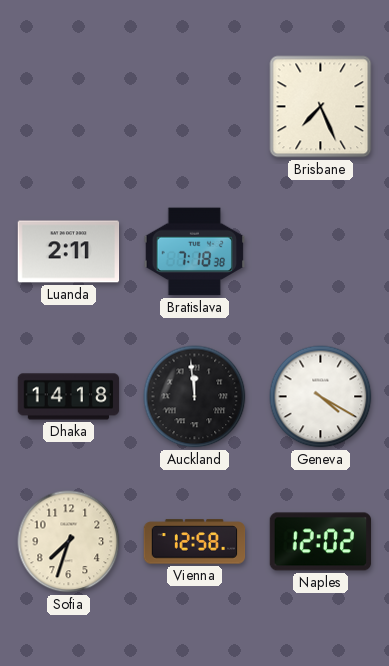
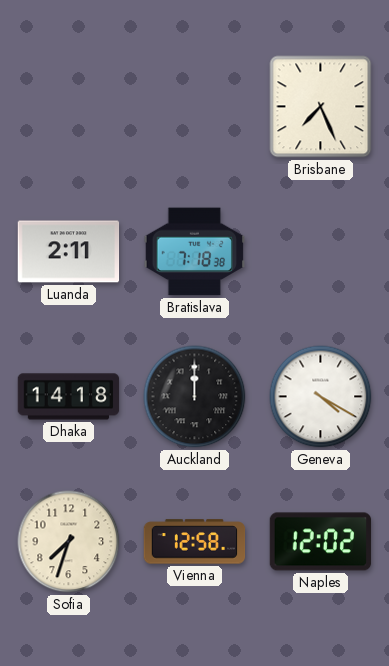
Auckland: 11:59 -> 12:00 (195, 397)
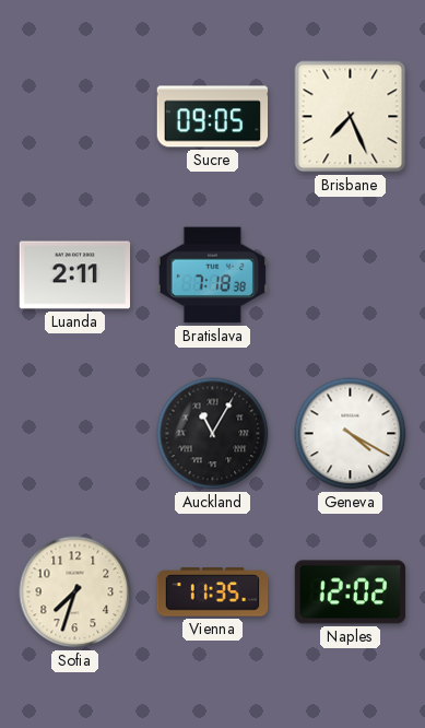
Sucre: none -> 09:05 (213, 117)
Dhaka: 14:18 -> none (69, 397)
Auckland: 12:00 -> 11:05 (213, 434)
Vienna: 12:58 -> 11:35 (213, 592)
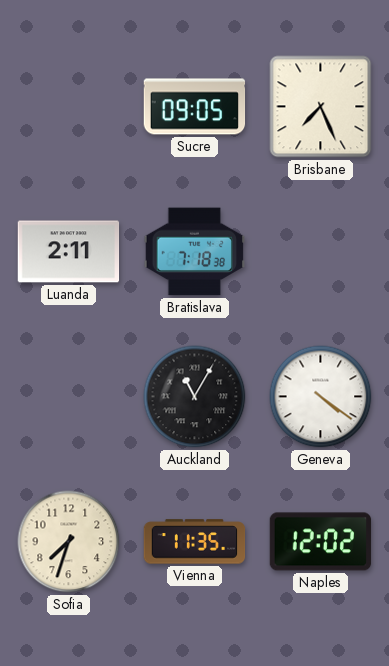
Geneva: 4:20 -> 4:21 (321, 397)
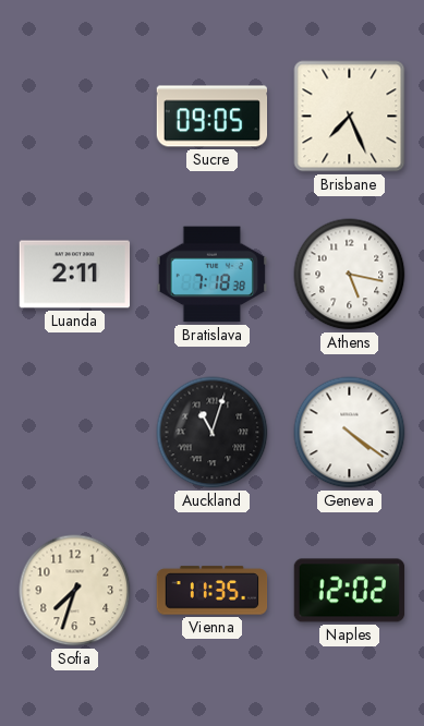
Athens: none -> 5:17 (350, 275)
Auckland: 11:05 -> 11:03 (213, 433)
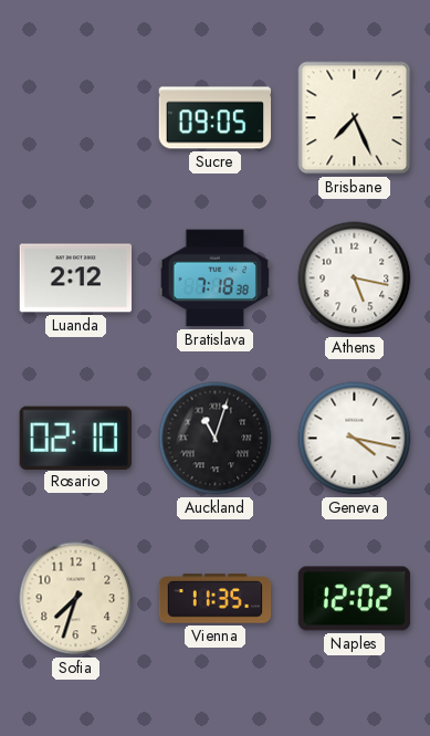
Luanda: 2:11 -> 2:12 (76, 278)
Rosario: none -> 02:10 (75, 438)
Geneva: 4:21 -> 4:17 (355, 439)
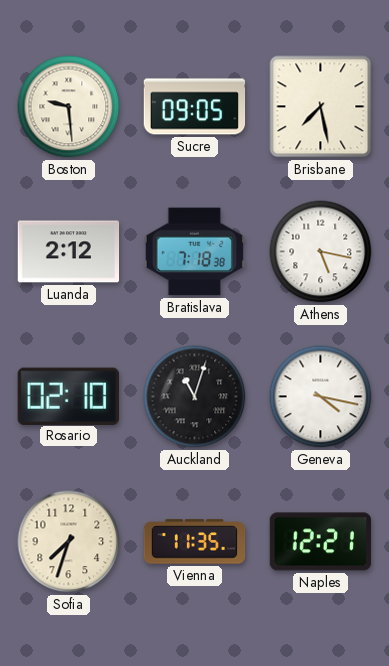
Boston: none -> 9:29 (69, 107)
Brisbane: 7:26 -> 7:28 (321, 107)
Naples: 12:02 -> 12:21 (321, 542)
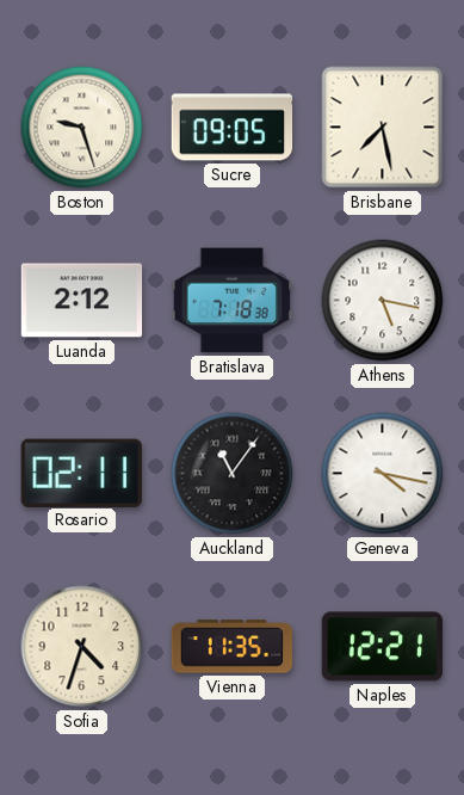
Boston: 9:29 -> 9:27 (82, 128)
Rosario: 02:10 -> 02:11 (81, 473)
Auckland: 11:03 -> 11:06 (233, 474)
Sofia: 7:33 -> 4:33 (82, 647)
